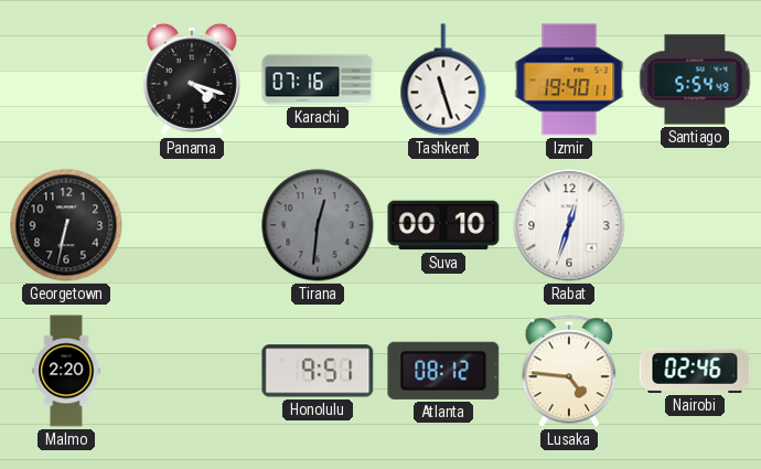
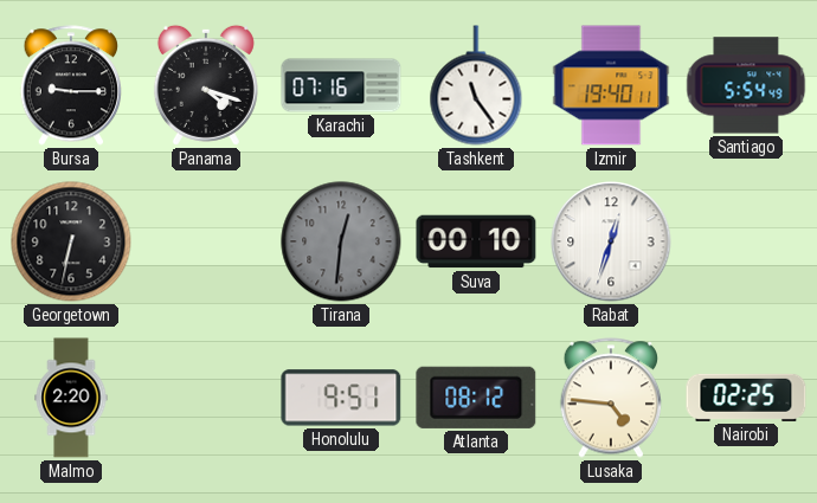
Bursa: none -> 9:15 (70, 85)
Tashkent: 11:27 -> 11:24 (476, 85)
Nairobi: 02:46 -> 02:25 (746, 398)
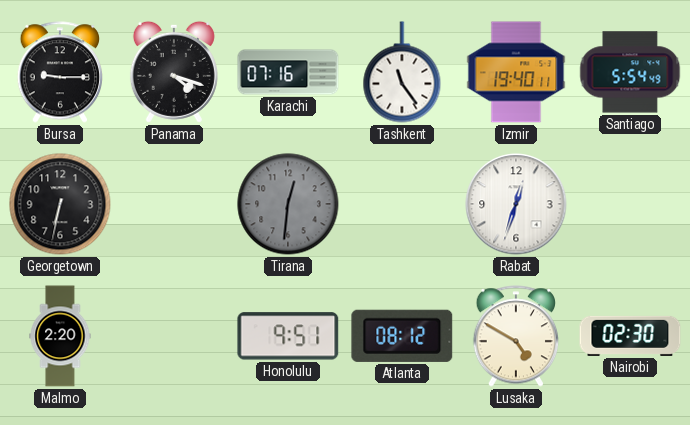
Suva: 00:10 -> none (476, 241)
Lusaka: 4:46 -> 4:50 (515, 336)
Nairobi: 02:25 -> 02:30 (630, 336)
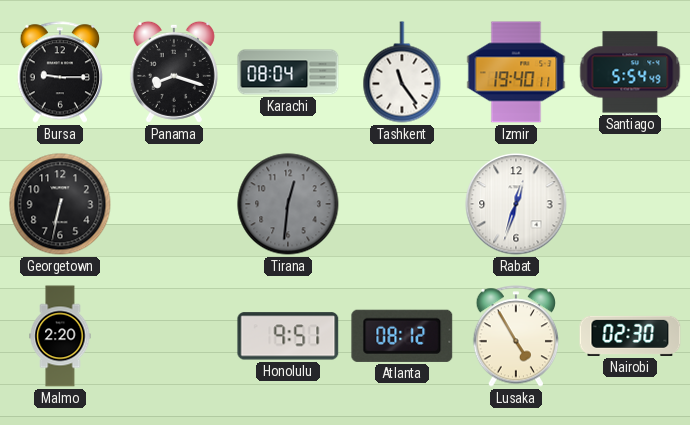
Panama: 4:18 -> 8:18 (174, 72)
Karachi: 07:16 -> 08:04 (288, 72)
Lusaka: 4:50 -> 4:55 (515, 336)
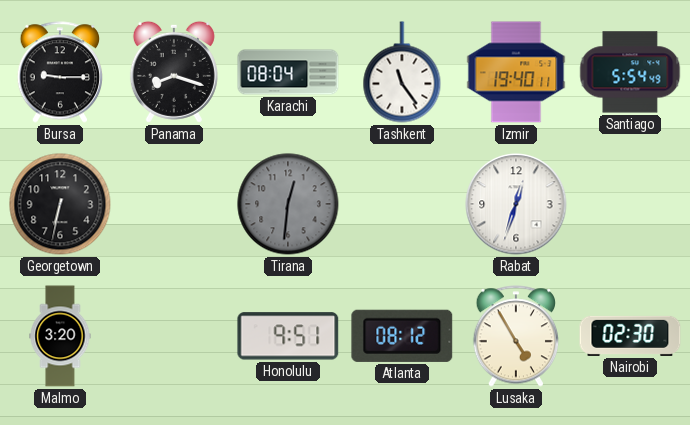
Malmo: 2:20 -> 3:20 (60, 336)
